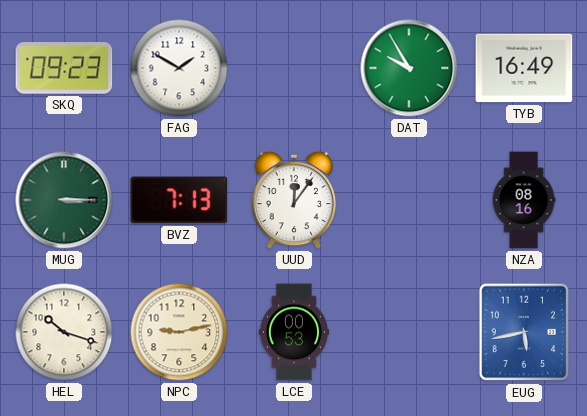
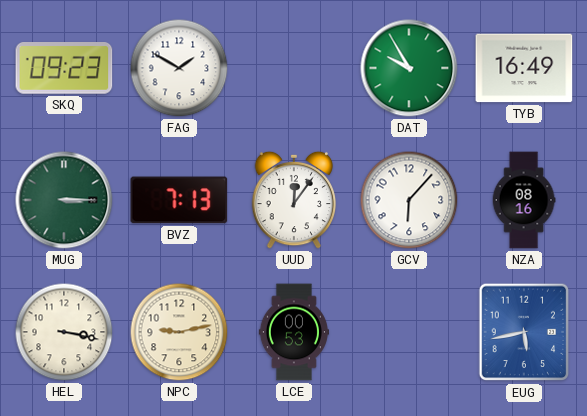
GCV: none -> 6:07 (409, 200)
HEL: 10:18 -> 3:17 (64, 332)
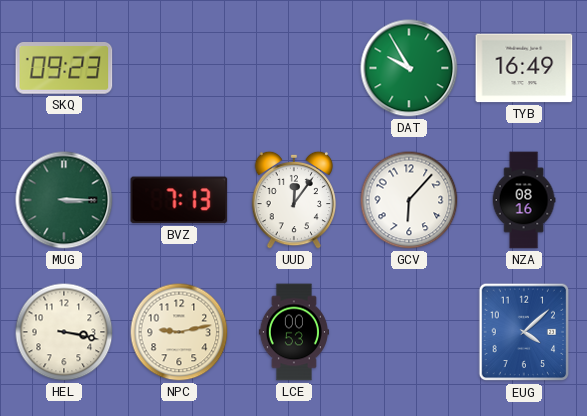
FAG: 1:50 -> none (179, 68)
EUG: 5:43 -> 4:08 (524, 332)
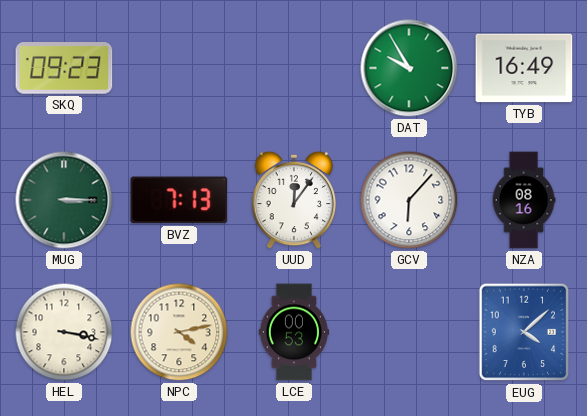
NPC: 9:13 -> 4:13 (179, 332)
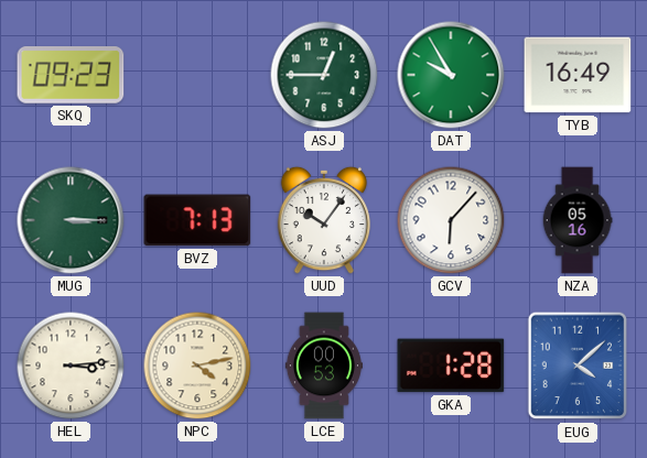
ASJ: none -> 12:45 (324, 75)
UUD: 12:06 -> 10:06 (324, 220)
NZA: 08:16 -> 05:16 (578, 220)
HEL: 3:17 -> 3:14 (71, 366)
GKA: none -> 1:28 (451, 366)
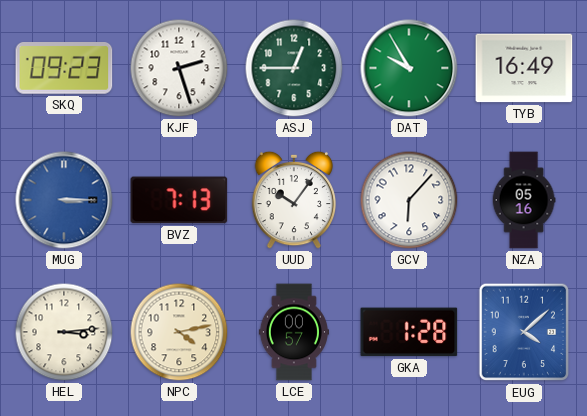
KJF: none -> 2:27 (179, 68)
MUG dial: green -> blue (64, 200)
LCE: 00:53 -> 00:57 (294, 332)
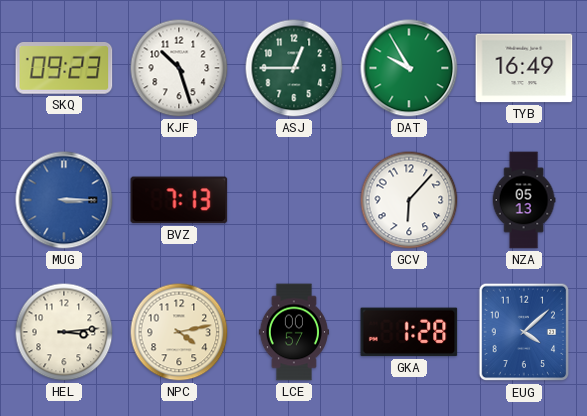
KJF: 2:27 -> 10:27 (179, 68)
UUD: 10:06 -> none (294, 200)
NZA: 05:16 -> 05:13 (524, 200)
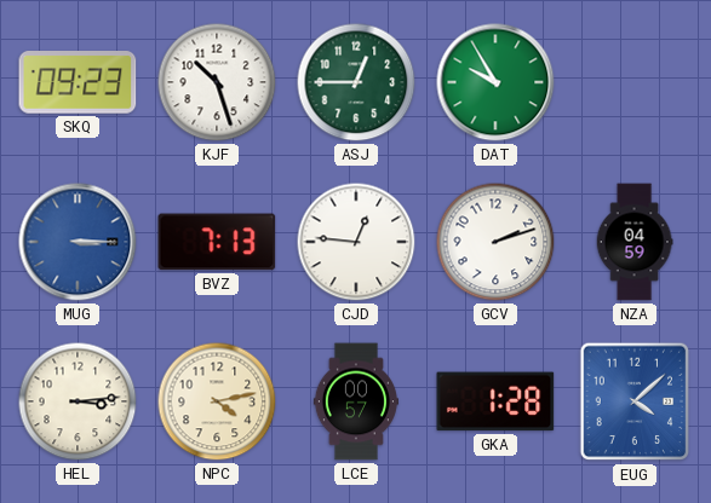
TYB: 16:49 -> none (524, 68)
CJD: none -> 12:46 (356, 242)
GCV: 6:07 -> 2:12 (495, 242)
NZA: 05:13 -> 04:59 (635, 242)
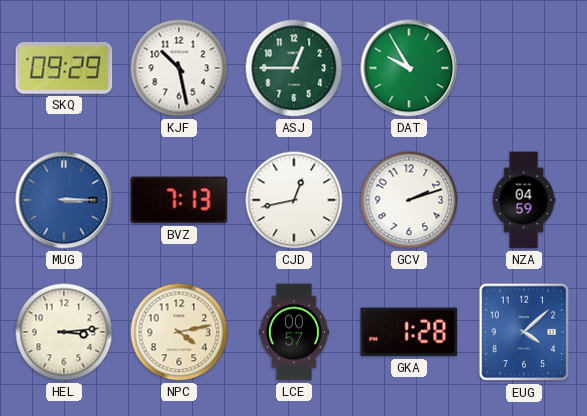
SKQ: 09:23 -> 09:29 (64, 69)
KJF: 10:27 -> 10:28 (179, 68)
CJD: 12:46 -> 12:43 (294, 200)
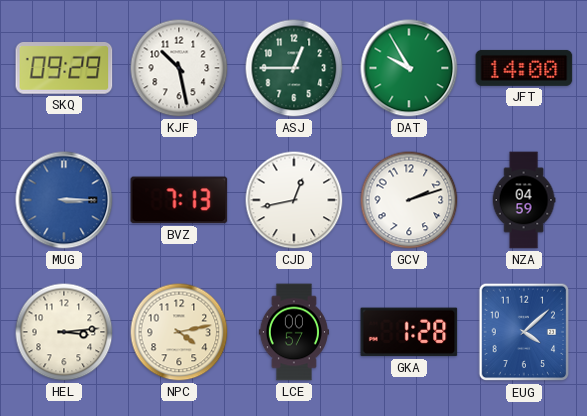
JFT: none -> 14:00 (524, 68)
